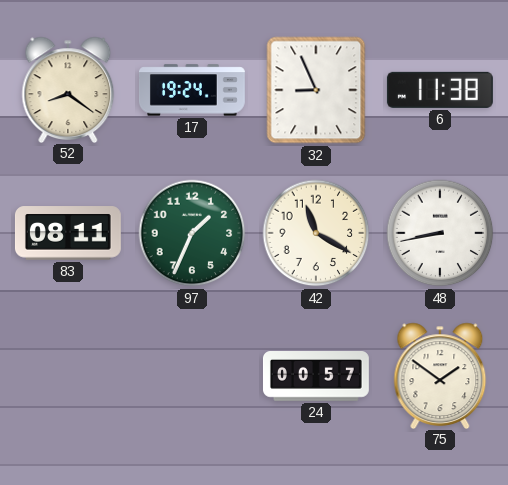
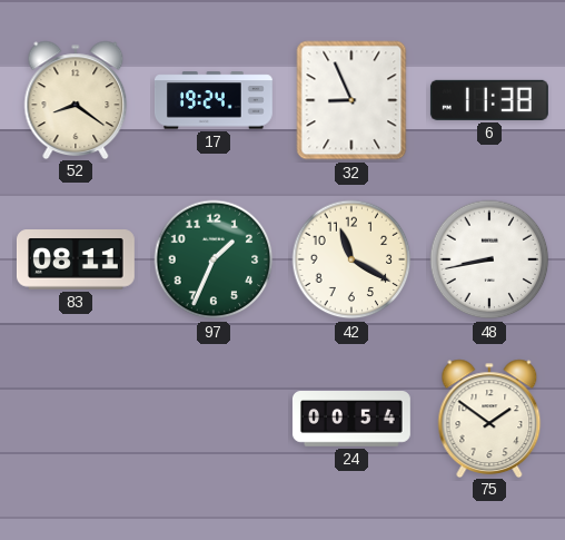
24: 00:57 -> 00:54 (351, 420)
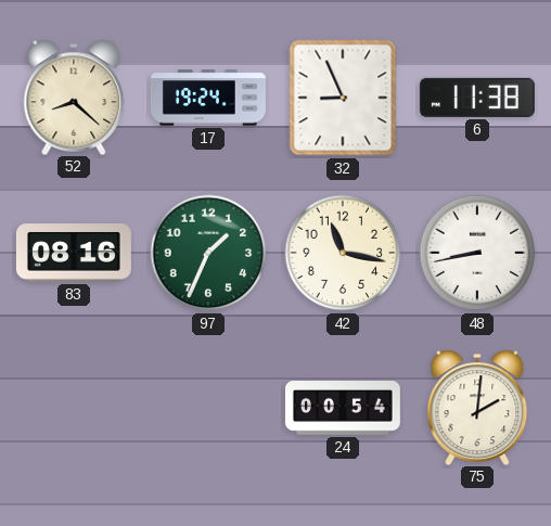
52: 8:21 -> 8:22 (74, 97)
83: 08:11 -> 08:16 (74, 253)
42: 11:20 -> 11:17 (343, 253)
75: 1:51 -> 2:01 (477, 407)
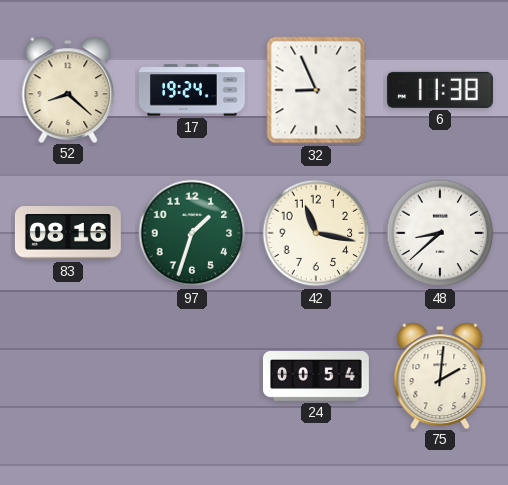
97: 1:34 -> 1:33 (192, 233)
48: 8:43 -> 8:38 (440, 233)
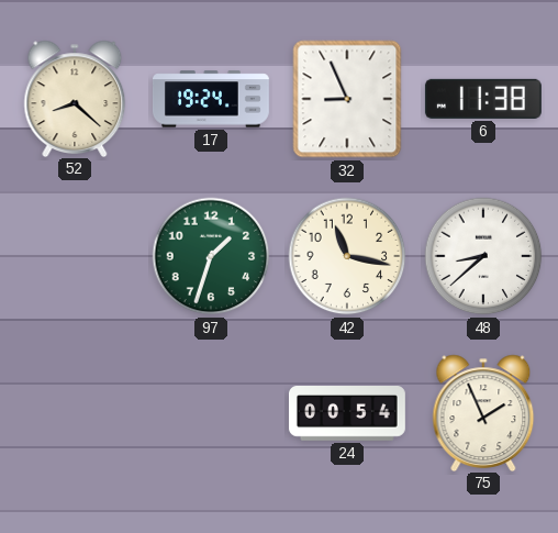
83: 08:16 -> none (68, 233)
75: 2:01 -> 1:56 (483, 412)
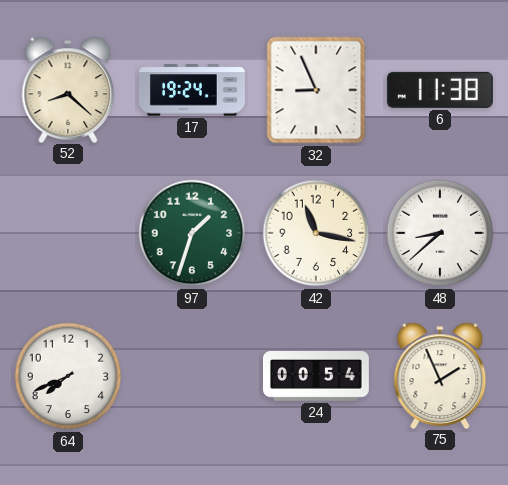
64: none -> 7:41 (68, 376)
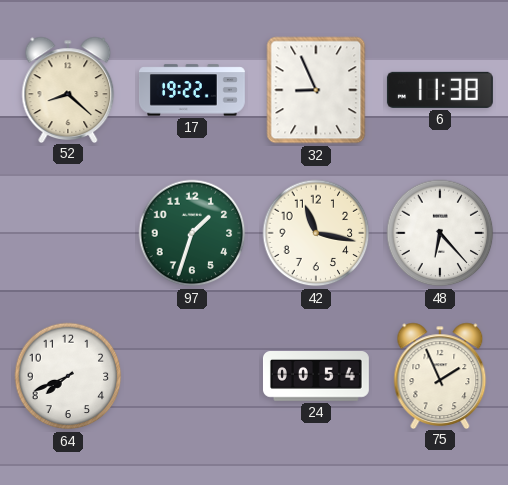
17: 19:24 -> 19:22 (192, 90)
48: 8:38 -> 6:23 (440, 233)
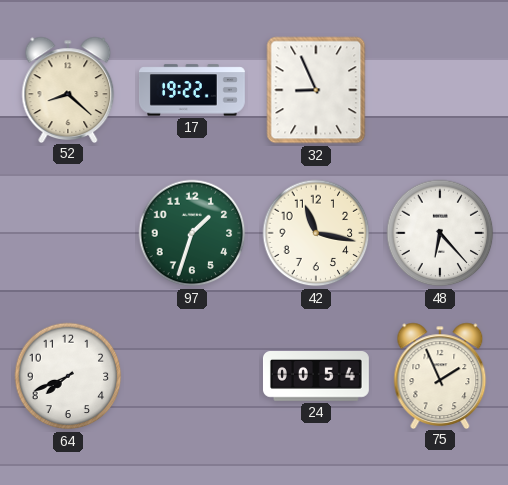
6: 11:38 -> none (440, 90)
